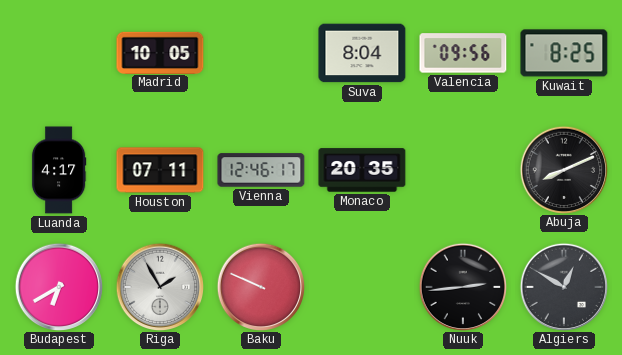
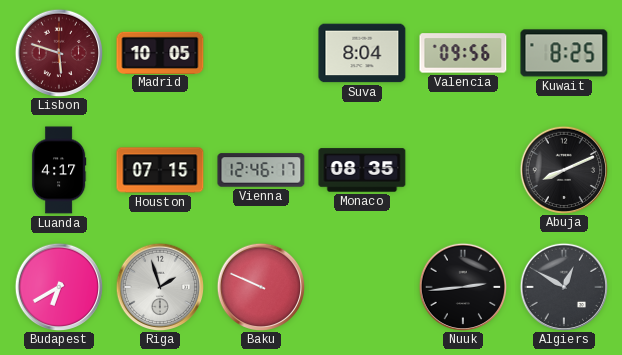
Lisbon: none -> 5:48 (58, 52)
Houston: 07:11 -> 07:15 (160, 170)
Monaco: 20:35 -> 08:35 (362, 170)
Riga: 1:55 -> 1:57 (159, 286)
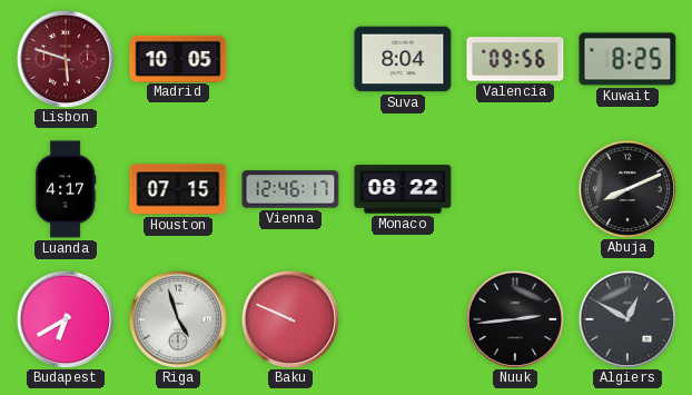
Monaco: 08:35 -> 08:22 (403, 189)
Riga: 1:57 -> 4:57 (177, 318)
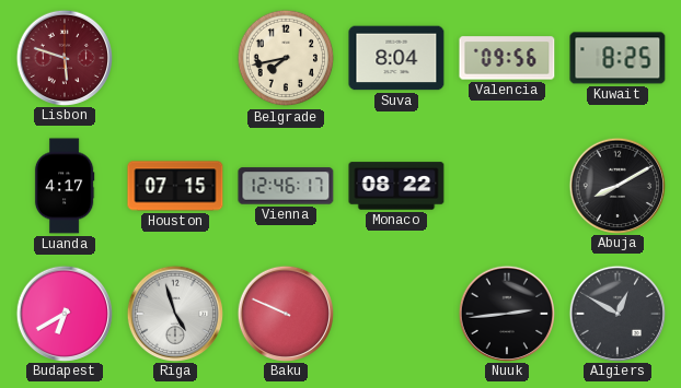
Madrid: 10:05 -> none (178, 58)
Belgrade: none -> 7:43 (286, 58)
Abuja: 8:11 -> 8:10 (616, 185)
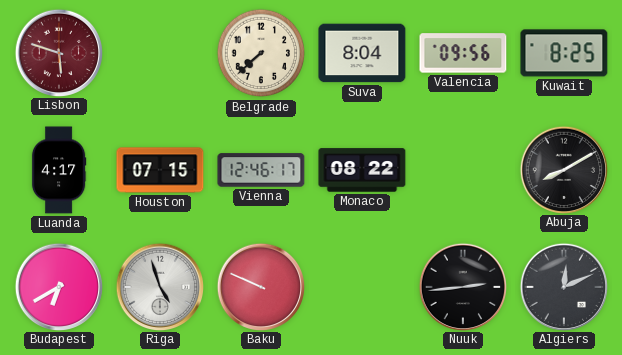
Belgrade: 7:43 -> 7:38 (261, 53)
Algiers: 12:50 -> 12:11 (563, 286)
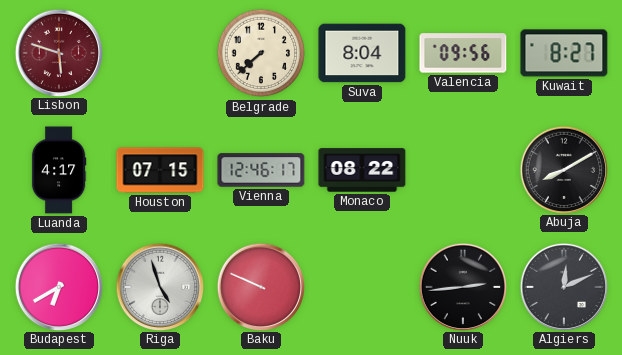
Kuwait: 8:25 -> 8:27 (564, 53)
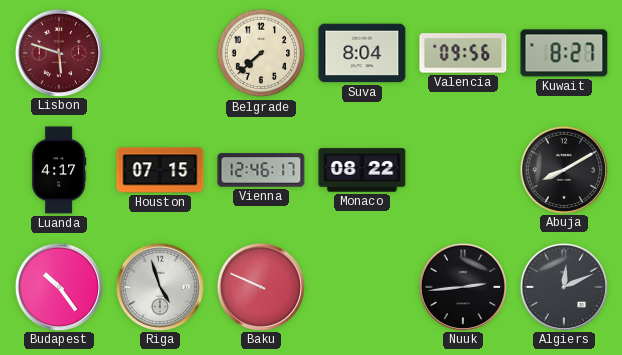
Budapest: 6:40 -> 10:24 (58, 286)
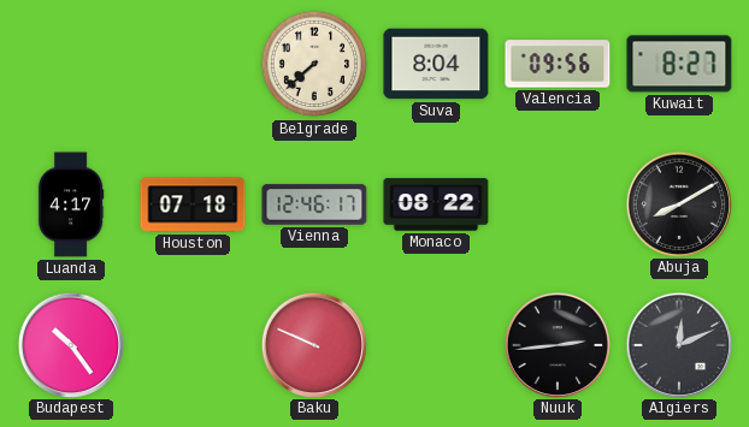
Lisbon: 5:48 -> none (58, 52)
Houston: 07:15 -> 07:18 (193, 204)
Riga: 4:57 -> none (159, 286)
